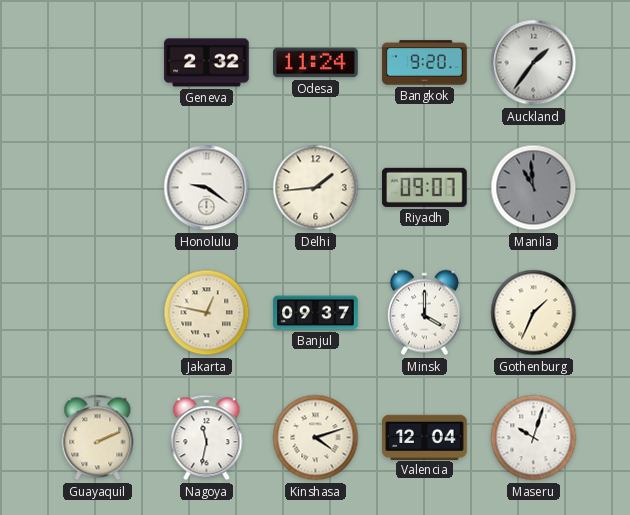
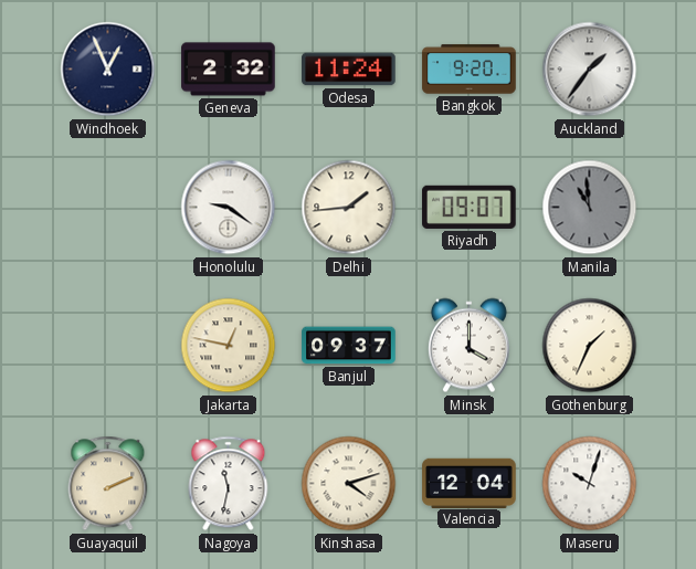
Windhoek: none -> 12:56 (108, 70)
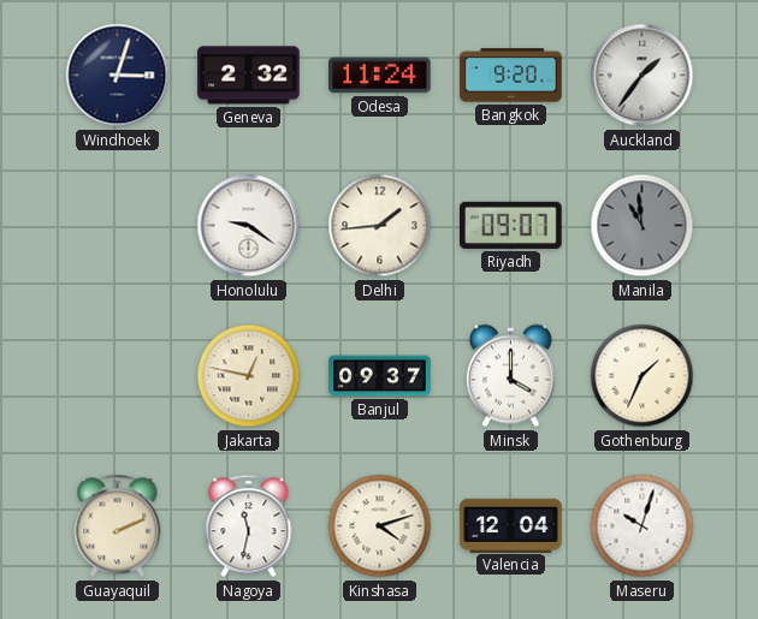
Windhoek: 12:56 -> 3:03 (118, 76)
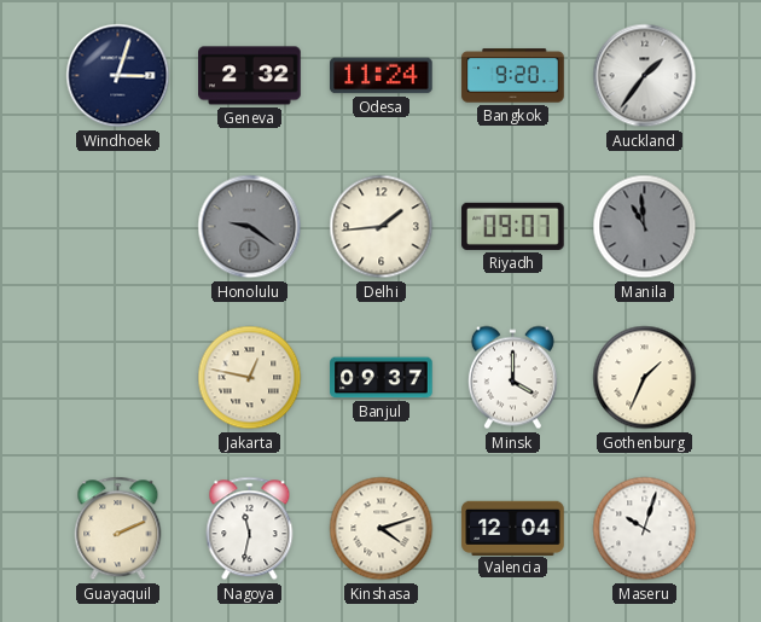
Honolulu dial: white -> grey (250, 227)
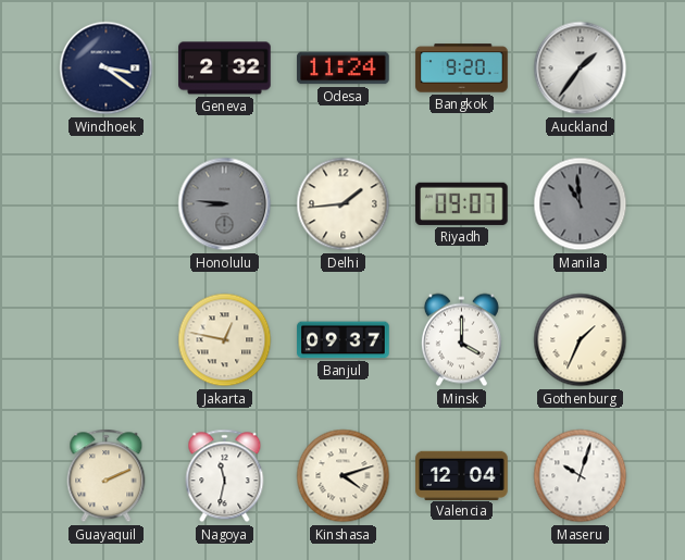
Windhoek: 3:03 -> 3:21 (107, 69)
Honolulu: 9:21 -> 8:46 (225, 204)
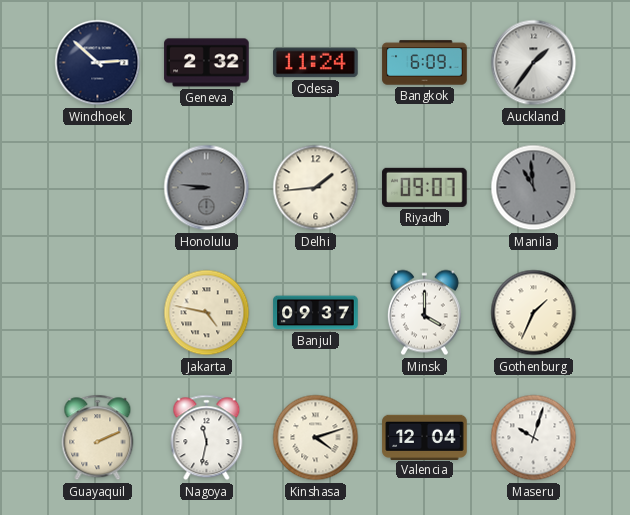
Windhoek: 3:21 -> 2:52 (98, 63)
Bangkok: 9:20 -> 6:09 (425, 63)
Jakarta: 12:47 -> 4:47 (207, 313)
